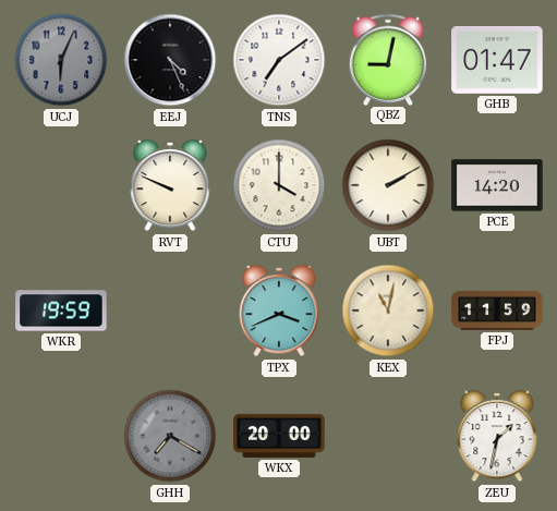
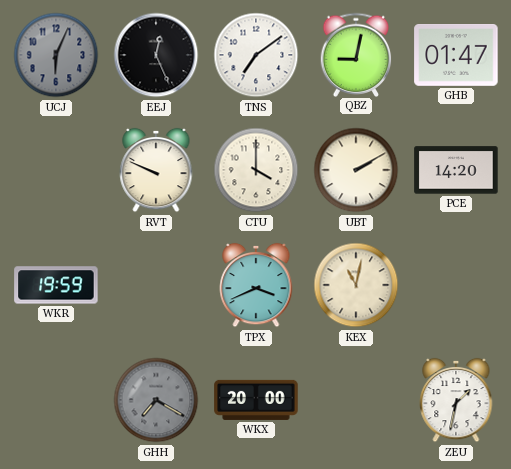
EEJ: 4:26 -> 12:26 (156, 55)
FPJ: 11:59 -> none (497, 311)
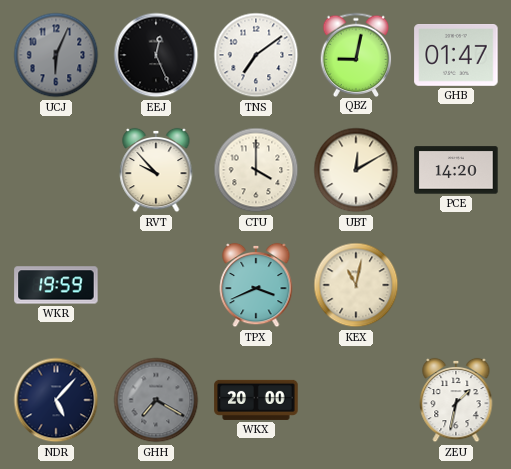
RVT: 9:49 -> 9:53 (156, 170)
UBT: 2:10 -> 12:10 (356, 170)
NDR: none -> 5:07 (56, 400)
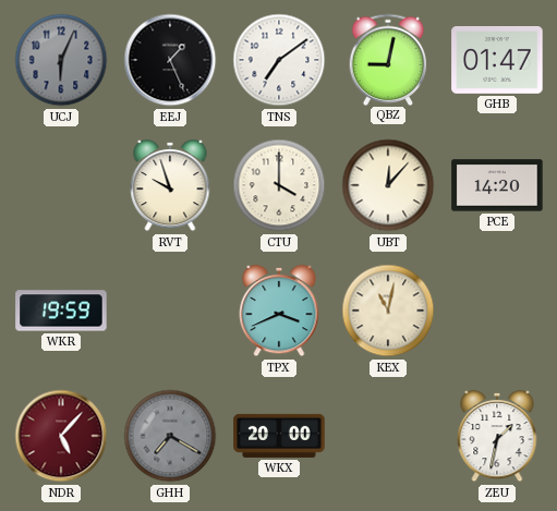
EEJ: 12:26 -> 1:26 (170, 60)
RVT: 9:53 -> 9:57 (170, 185)
UBT: 12:10 -> 12:07 (388, 185)
NDR dial: navy -> burgundy (61, 436)
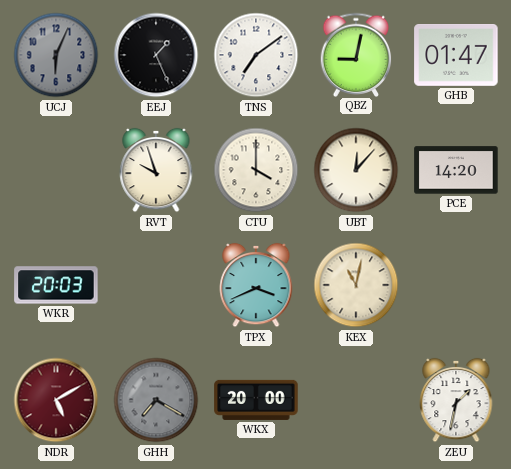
WKR: 19:59 -> 20:03 (56, 285)
NDR: 5:07 -> 5:10 (56, 400)
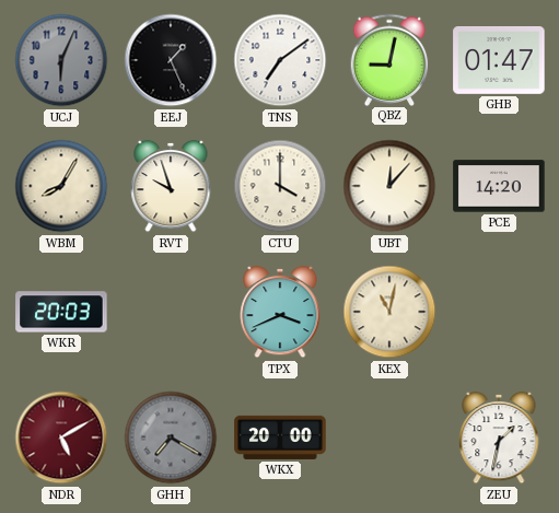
WBM: none -> 8:05 (61, 186)
